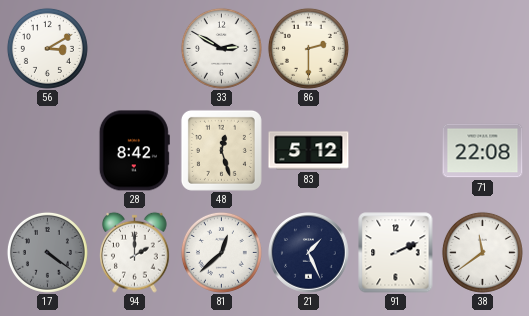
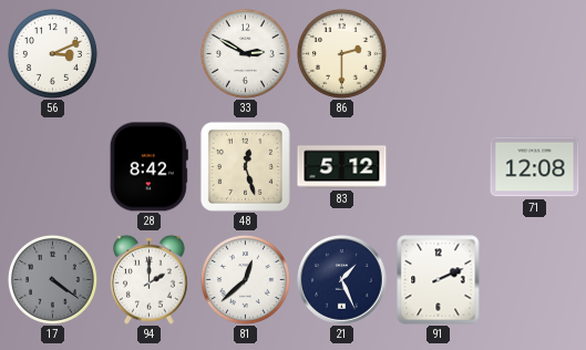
56: 3:10 -> 3:11 (52, 53)
71: 22:08 -> 12:08 (535, 167)
38: 11:39 -> none (482, 252)
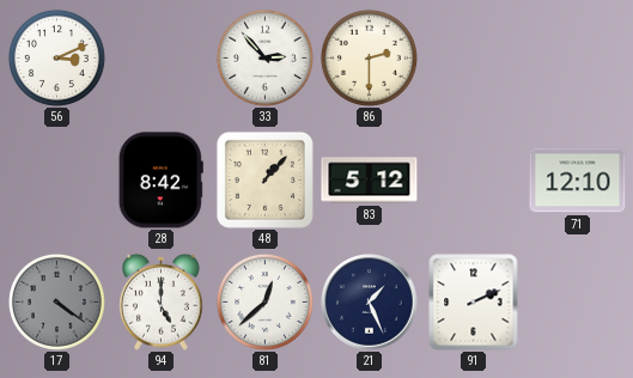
33: 2:50 -> 2:53 (264, 57)
48: 12:27 -> 1:07 (264, 179)
71: 12:08 -> 12:10 (578, 181)
94: 2:00 -> 5:00 (162, 301)
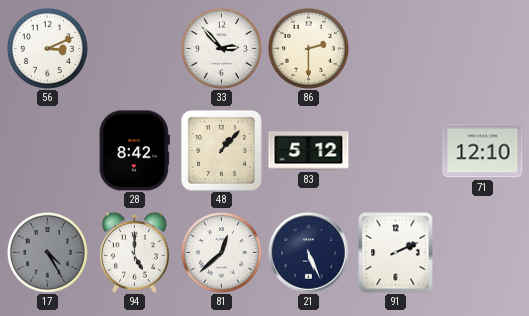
17: 4:21 -> 4:25 (47, 252)
21: 1:26 -> 5:26 (309, 253)
